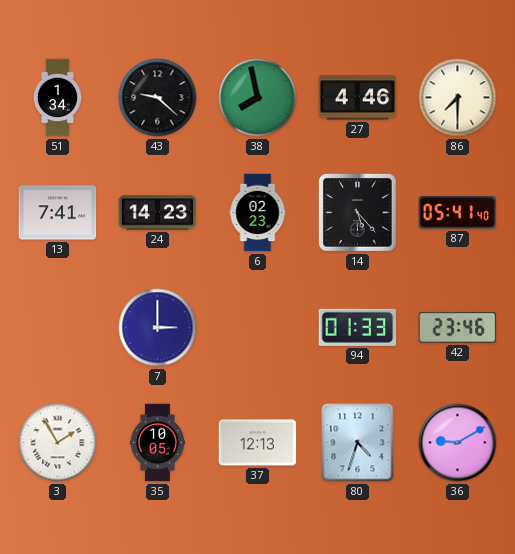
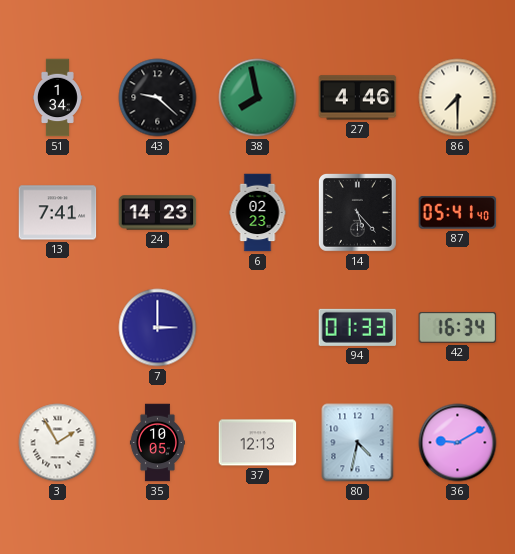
42: 23:46 -> 16:34 (458, 328)
80: 4:33 -> 4:32 (358, 443)
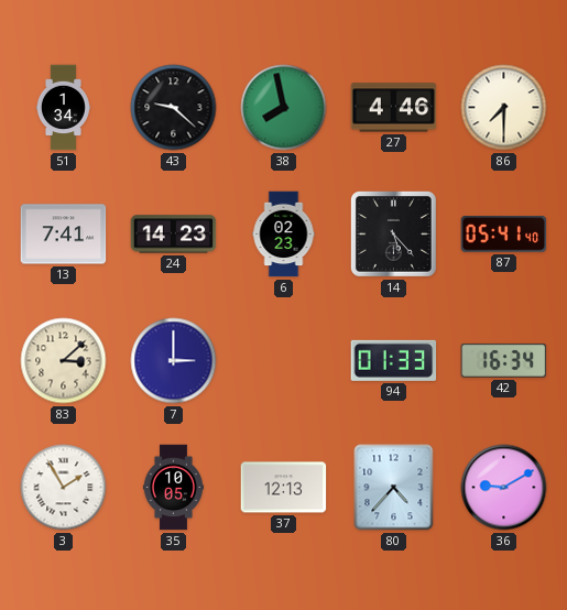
83: none -> 3:08 (64, 361)
80: 4:32 -> 4:37 (394, 488)
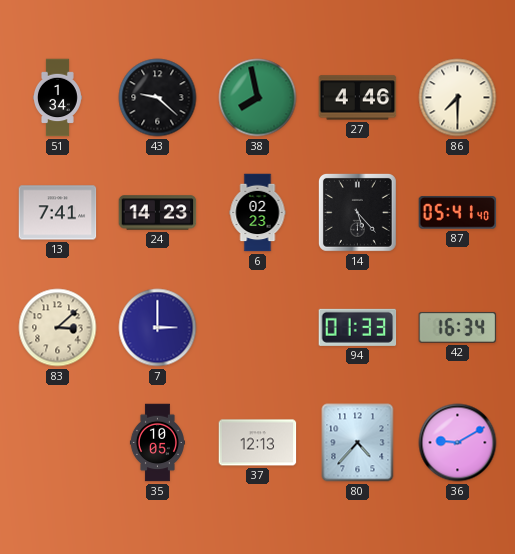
3: 1:55 -> none (64, 488)
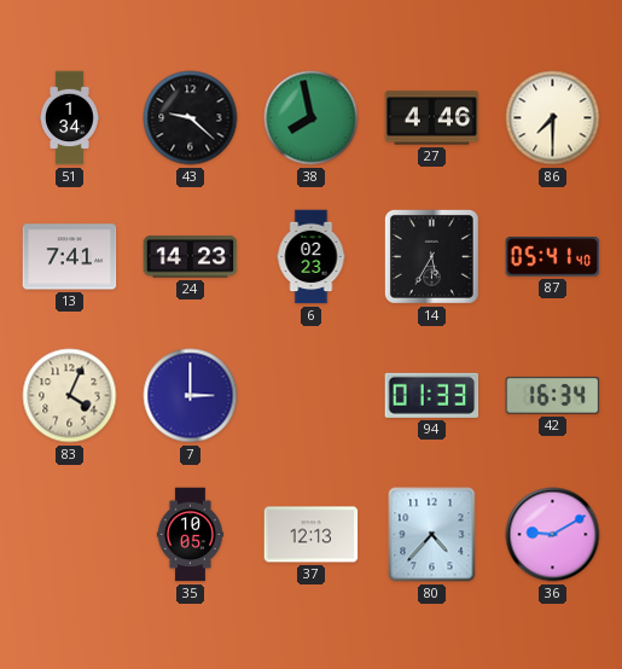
14: 5:23 -> 5:35 (431, 256)
83: 3:08 -> 4:04 (70, 396)
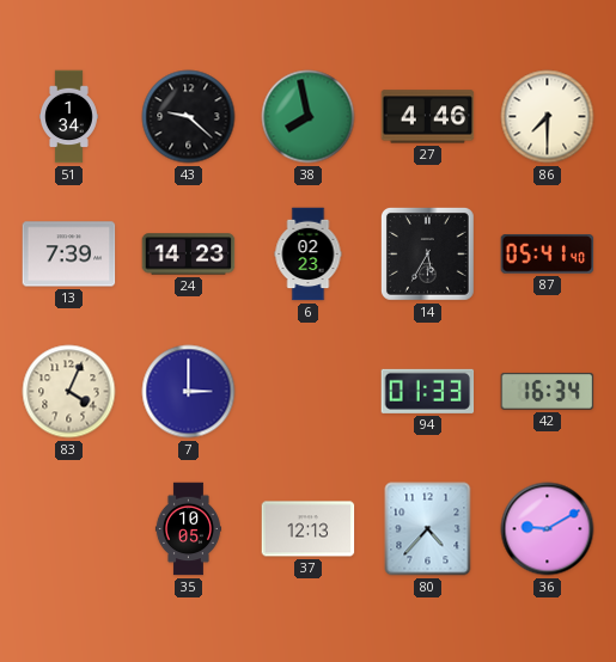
13: 7:41 -> 7:39 (69, 255)
